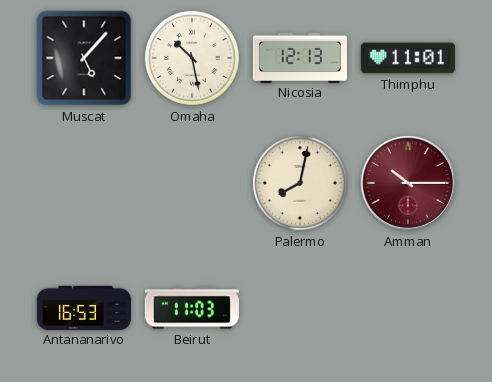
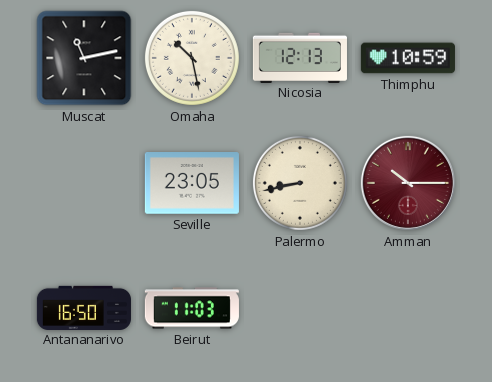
Muscat: 5:07 -> 11:13 (84, 58)
Thimphu: 11:01 -> 10:59 (408, 58)
Seville: none -> 23:05 (192, 184)
Palermo: 8:02 -> 8:43 (300, 183)
Antananarivo: 16:53 -> 16:50 (84, 307)
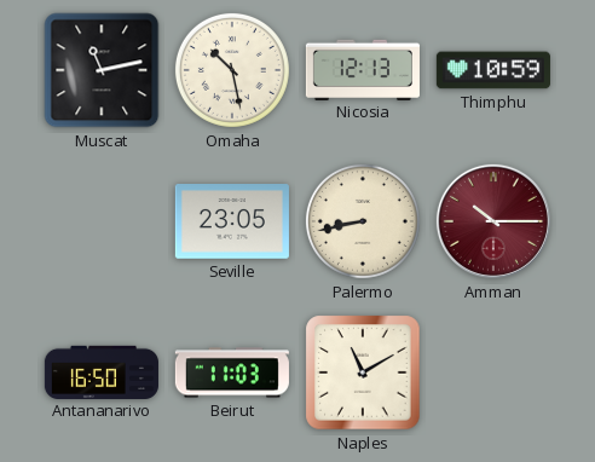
Naples: none -> 11:10 (363, 373)
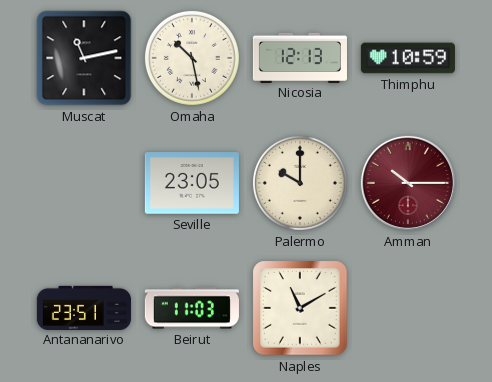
Palermo: 8:43 -> 10:00 (300, 183)
Antananarivo: 16:50 -> 23:51 (84, 307)
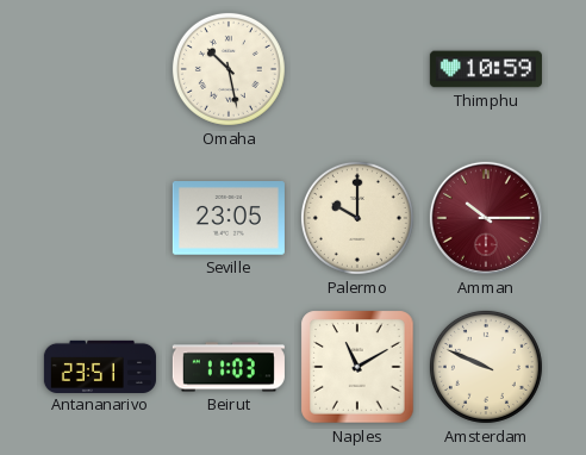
Muscat: 11:13 -> none (84, 58)
Nicosia: 12:13 -> none (300, 57)
Amsterdam: none -> 9:49 (486, 367)
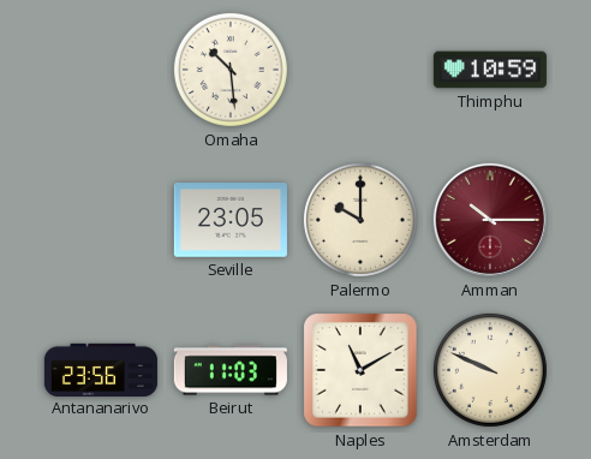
Omaha: 10:28 -> 10:29 (231, 70)
Antananarivo: 23:51 -> 23:56 (101, 369)
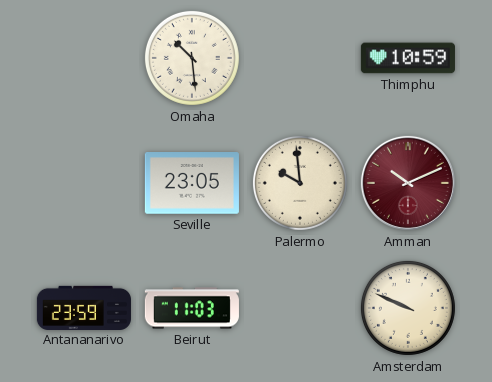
Palermo: 10:00 -> 9:59 (300, 183)
Amman: 10:15 -> 10:11 (408, 183)
Antananarivo: 23:56 -> 23:59 (84, 307)
Naples: 11:10 -> none (360, 370)
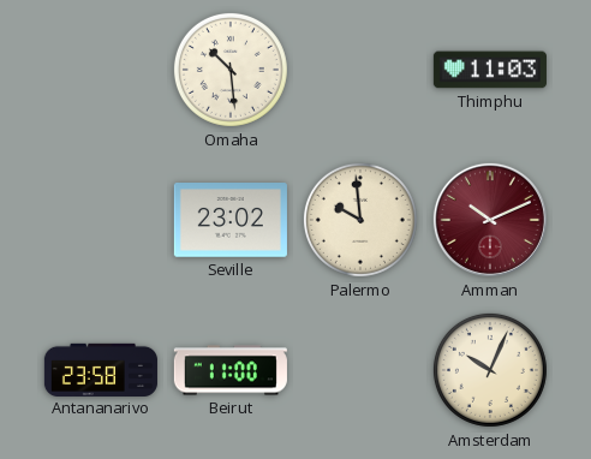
Thimphu: 10:59 -> 11:03 (490, 70)
Seville: 23:05 -> 23:02 (231, 221)
Antananarivo: 23:59 -> 23:58 (101, 369)
Beirut: 11:03 -> 11:00 (231, 370)
Amsterdam: 9:49 -> 10:04 (490, 370)
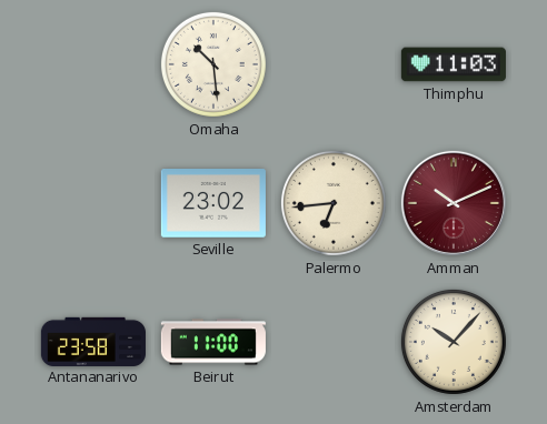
Palermo: 9:59 -> 6:44 (334, 203)
Amsterdam: 10:04 -> 10:07 (454, 342)
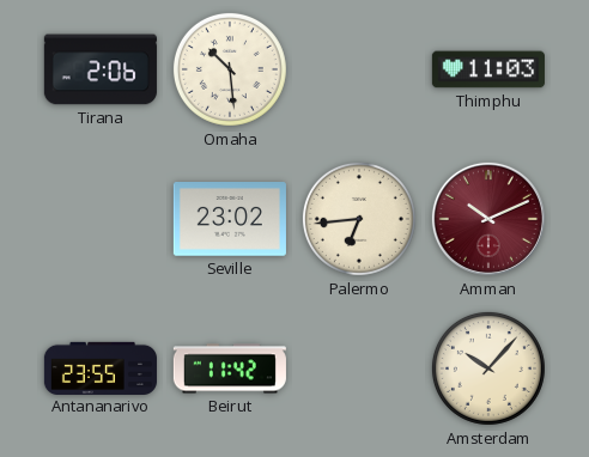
Tirana: none -> 2:06 (101, 69)
Antananarivo: 23:58 -> 23:55 (101, 367)
Beirut: 11:00 -> 11:42 (230, 368)
